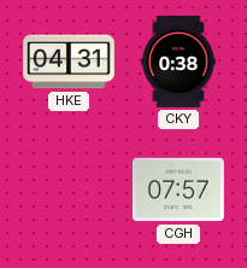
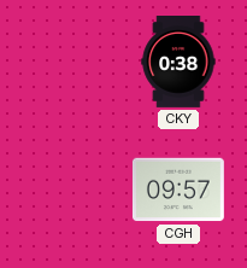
HKE: 04:31 -> none (70, 62)
CGH: 07:57 -> 09:57 (178, 190)
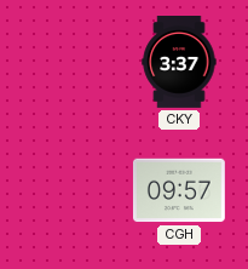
CKY: 0:38 -> 3:37 (179, 63)
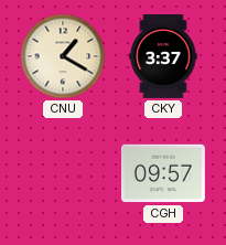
CNU: none -> 1:20 (63, 56)
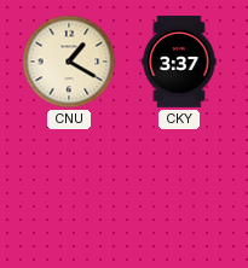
CGH: 09:57 -> none (163, 173)
